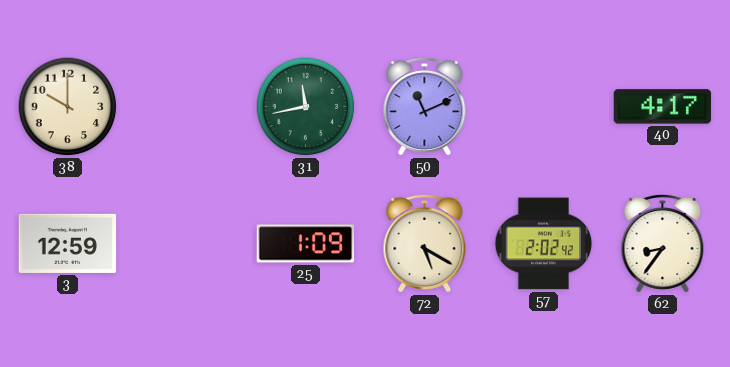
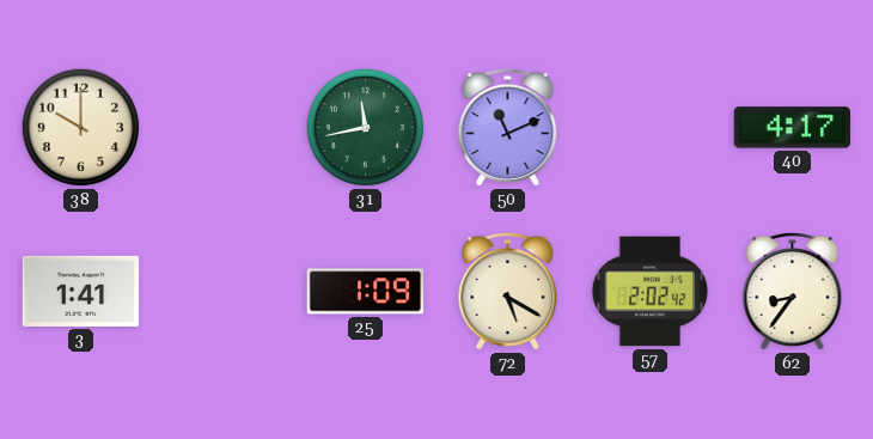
3: 12:59 -> 1:41 (81, 291)
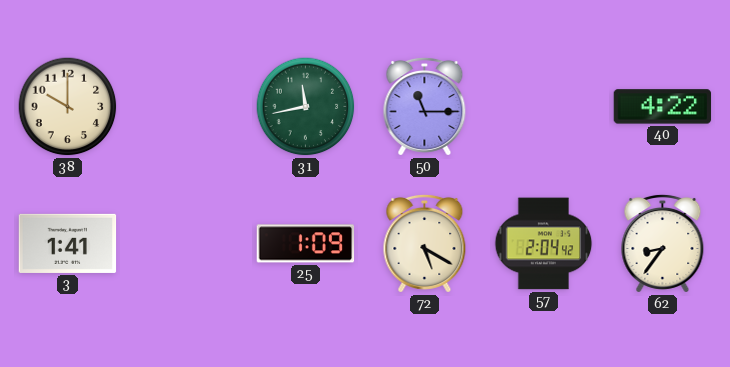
50: 11:11 -> 11:15 (425, 106)
40: 4:17 -> 4:22 (663, 107)
57: 2:02 -> 2:04 (544, 244)
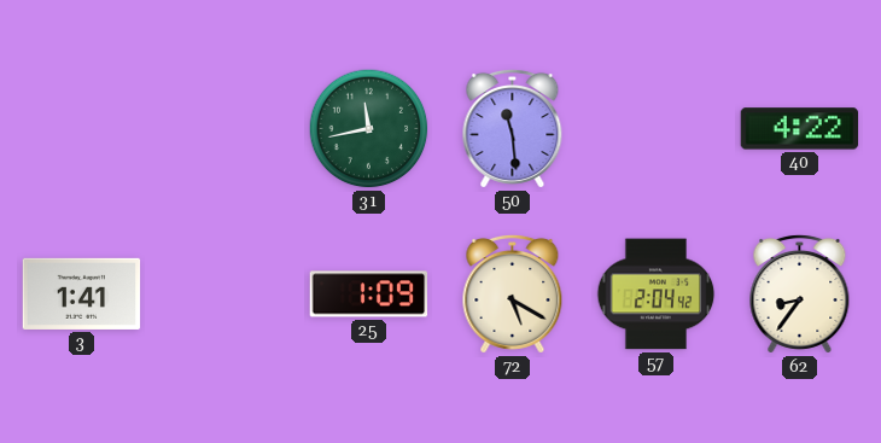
38: 10:00 -> none (68, 107)
50: 11:15 -> 11:29 (513, 128)
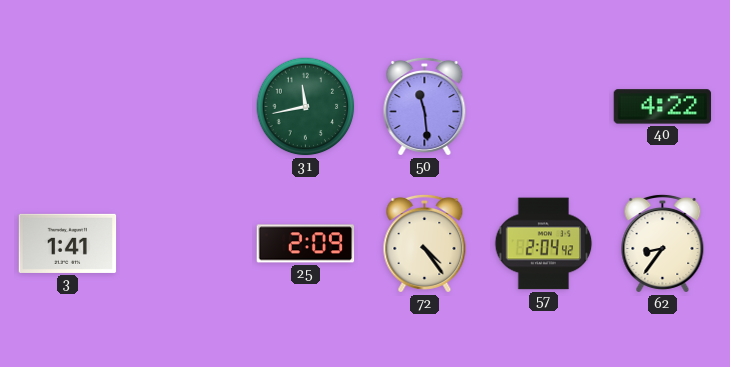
25: 1:09 -> 2:09 (306, 244)
72: 5:20 -> 4:24 (425, 243)
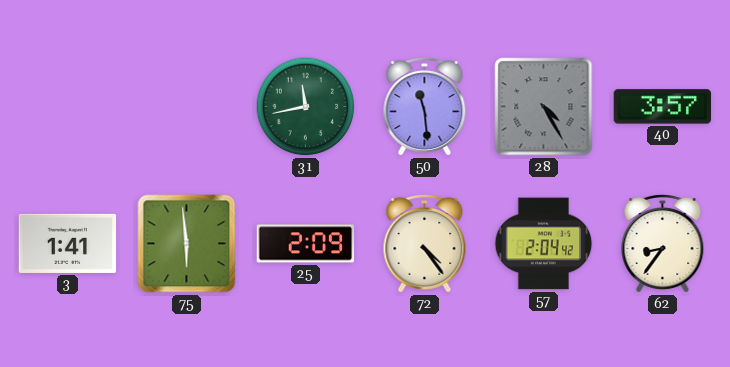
28: none -> 4:25 (544, 107)
40: 4:22 -> 3:57 (663, 107)
75: none -> 5:59 (187, 244)
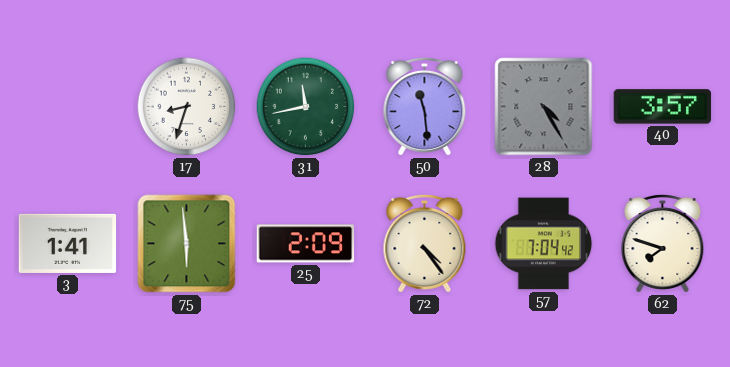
17: none -> 8:33 (187, 107)
57: 2:04 -> 7:04 (544, 244)
62: 8:36 -> 7:48 (663, 243)
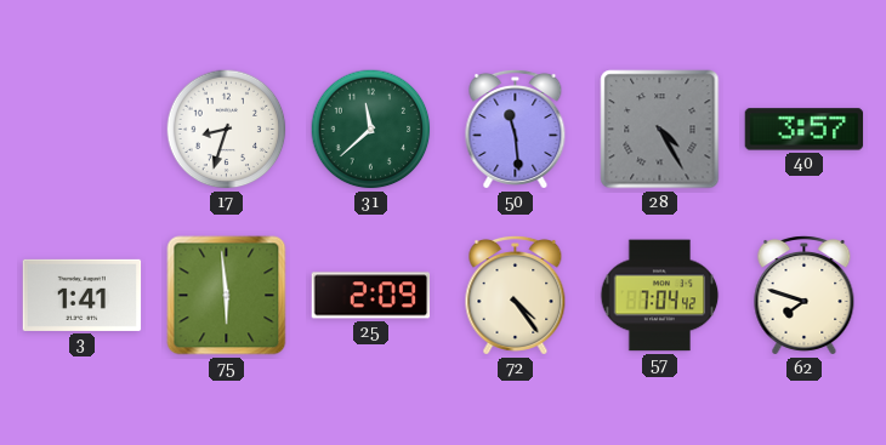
31: 11:43 -> 11:38 (371, 130)
